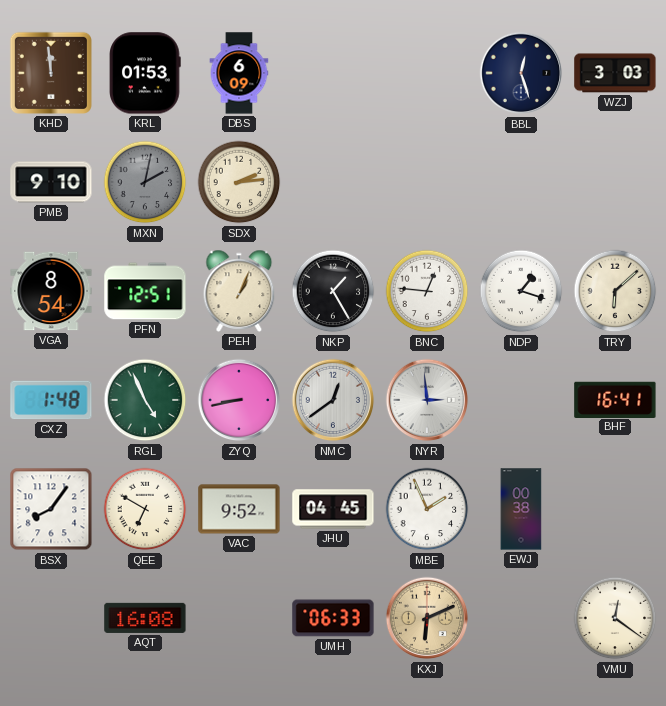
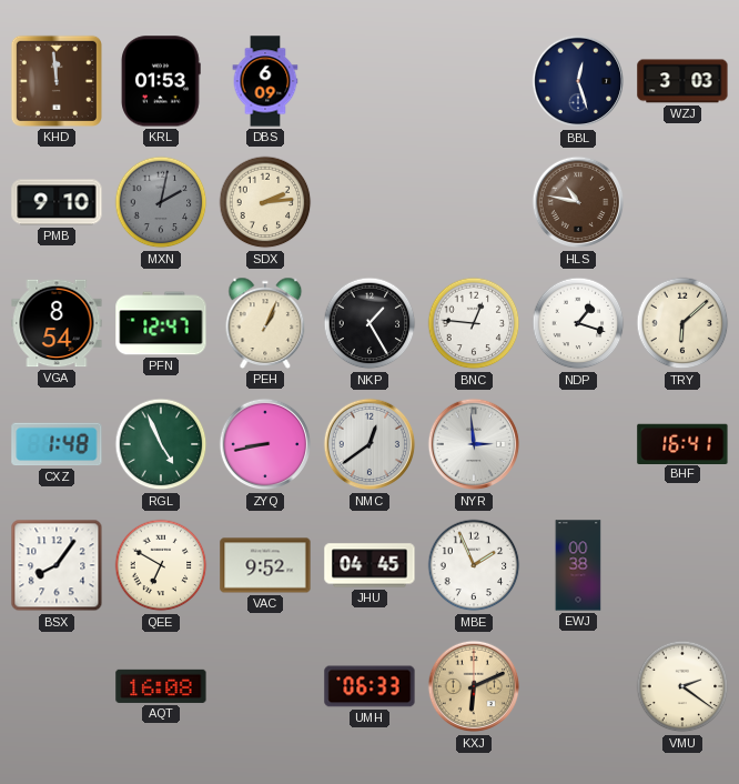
HLS: none -> 10:47 (578, 202)
PFN: 12:51 -> 12:47 (161, 323)
VMU: 12:21 -> 2:21 (682, 686)
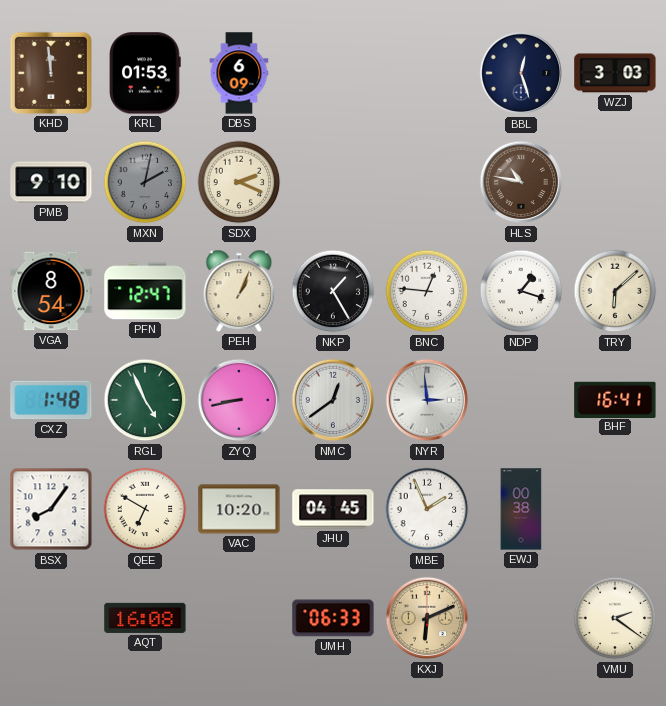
SDX: 2:14 -> 2:19 (239, 182)
VAC: 9:52 -> 10:20 (239, 509)
